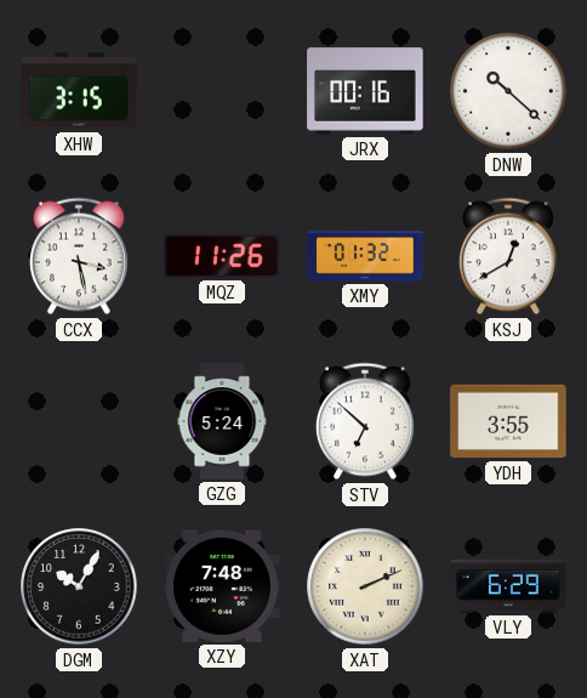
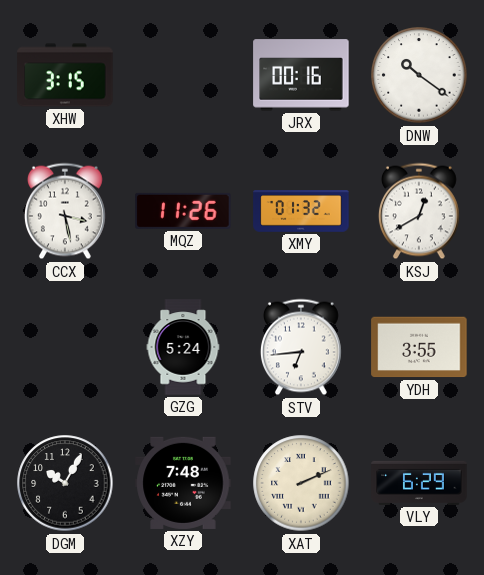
DNW: 10:22 -> 10:21 (419, 75)
STV: 6:52 -> 6:44 (301, 347)
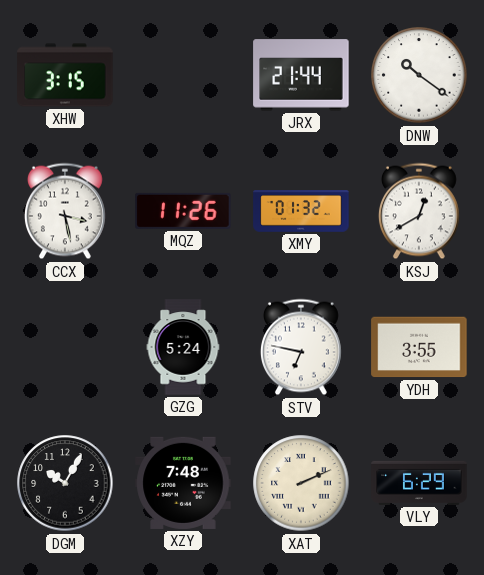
JRX: 00:16 -> 21:44 (301, 75)
STV: 6:44 -> 6:47 (301, 347)
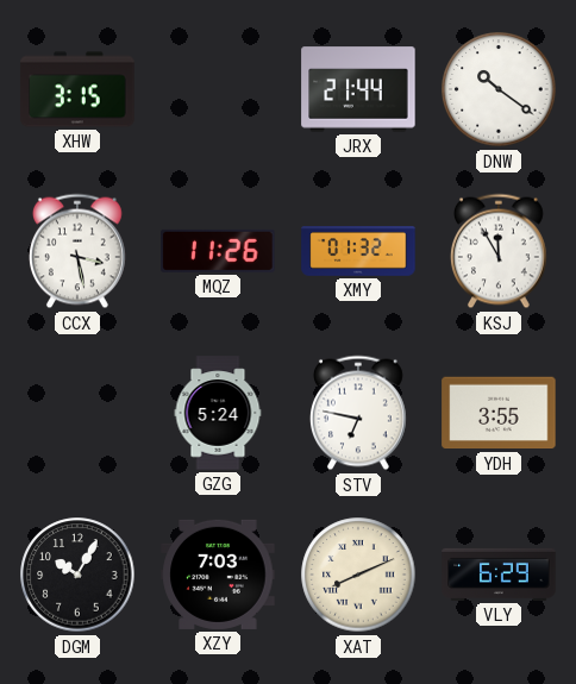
KSJ: 12:40 -> 11:55 (499, 251)
XZY: 7:48 -> 7:03 (218, 575)
XAT: 2:11 -> 8:11 (358, 575)
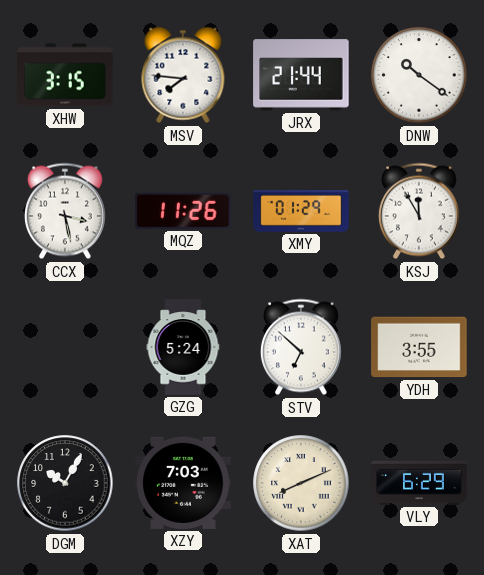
MSV: none -> 7:46 (183, 75)
XMY: 01:32 -> 01:29 (301, 211)
STV: 6:47 -> 6:52 (301, 347)
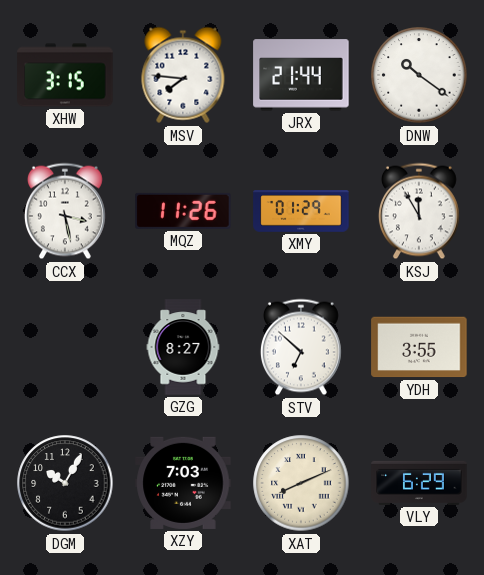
GZG: 5:24 -> 8:27 (183, 347)
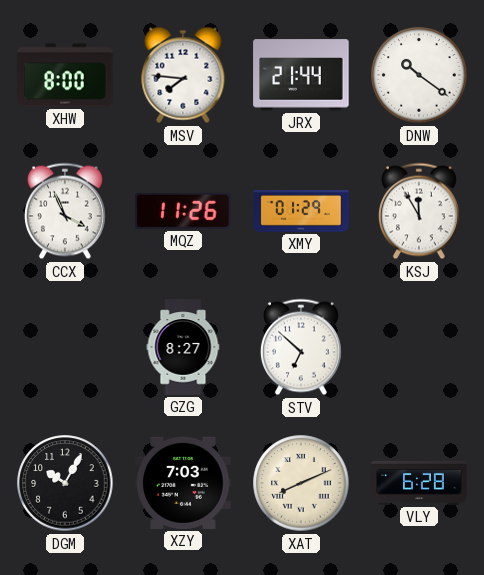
XHW: 3:15 -> 8:00 (65, 75)
CCX: 3:28 -> 3:56 (65, 211)
YDH: 3:55 -> none (419, 347)
VLY: 6:29 -> 6:28 (419, 483)
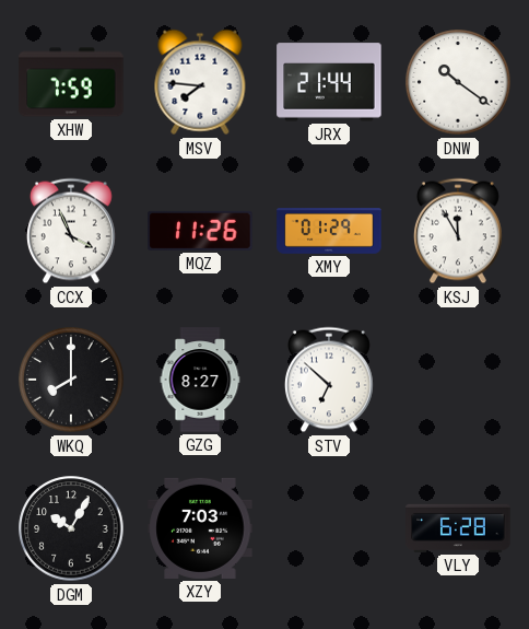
XHW: 8:00 -> 7:59 (71, 82)
WKQ: none -> 8:00 (71, 380)
XAT: 8:11 -> none (301, 483)
